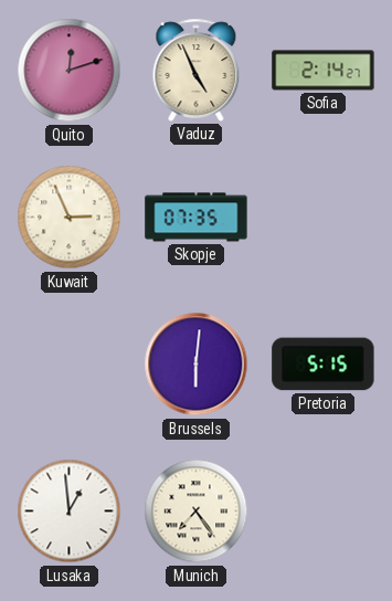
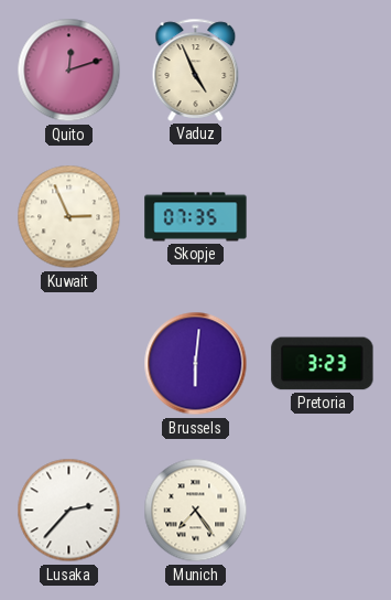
Sofia: 2:14 -> none (324, 71)
Pretoria: 5:15 -> 3:23 (323, 364)
Lusaka: 12:59 -> 2:37 (69, 511)
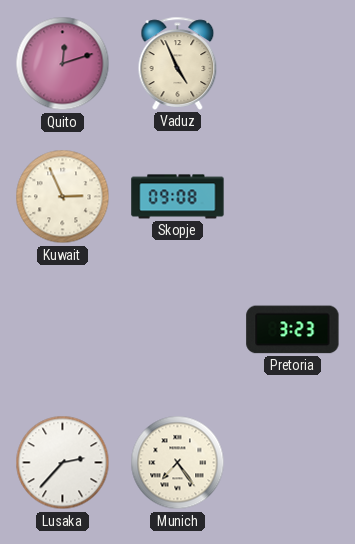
Skopje: 07:35 -> 09:08 (178, 197)
Brussels: 6:01 -> none (196, 364)
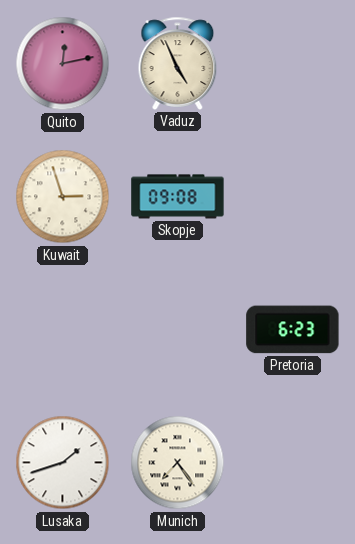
Quito: 12:12 -> 12:13 (63, 64)
Kuwait: 2:56 -> 2:57 (63, 197)
Pretoria: 3:23 -> 6:23 (293, 330)
Lusaka: 2:37 -> 1:42 (63, 463)
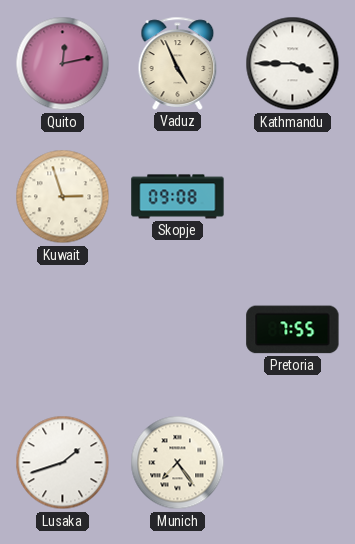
Kathmandu: none -> 3:45 (293, 64)
Pretoria: 6:23 -> 7:55 (293, 330)
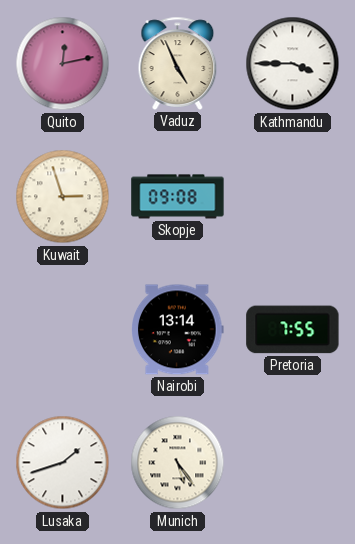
Nairobi: none -> 13:14 (178, 330)
Munich: 7:24 -> 5:24 (178, 463)
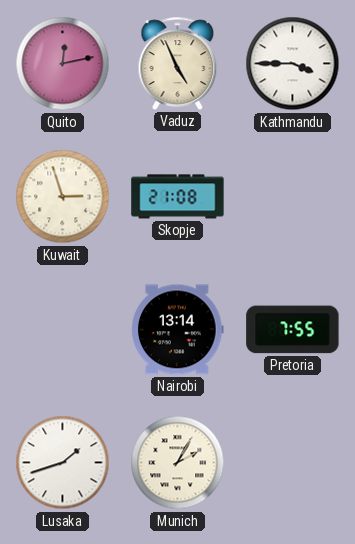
Skopje: 09:08 -> 21:08 (178, 197)
Munich: 5:24 -> 2:05 (178, 463)
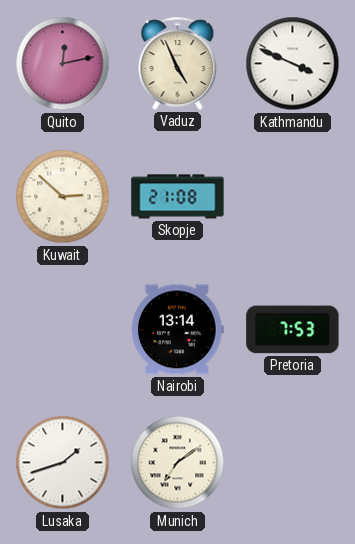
Kathmandu: 3:45 -> 3:49 (293, 64)
Kuwait: 2:57 -> 2:52 (63, 197)
Pretoria: 7:55 -> 7:53 (293, 330)
Munich: 2:05 -> 7:09 (178, 463)
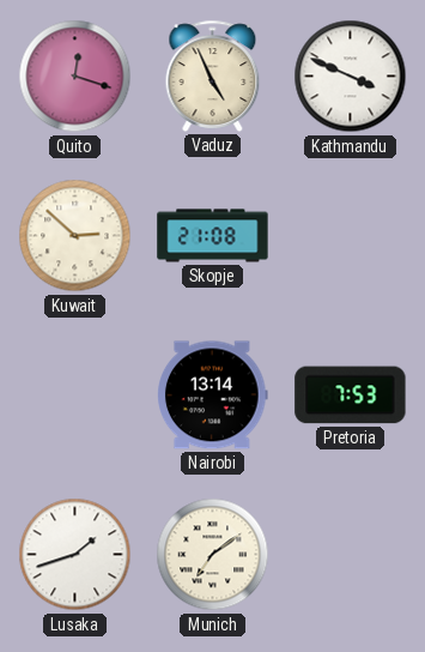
Quito: 12:13 -> 12:18 (75, 77)
